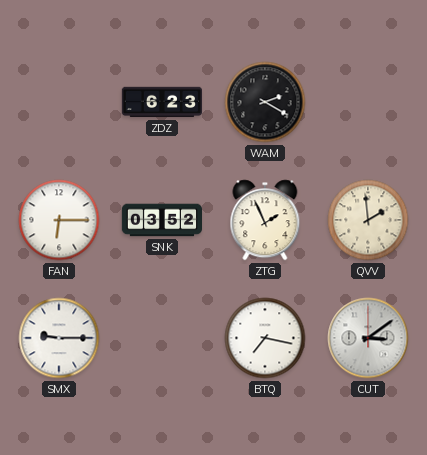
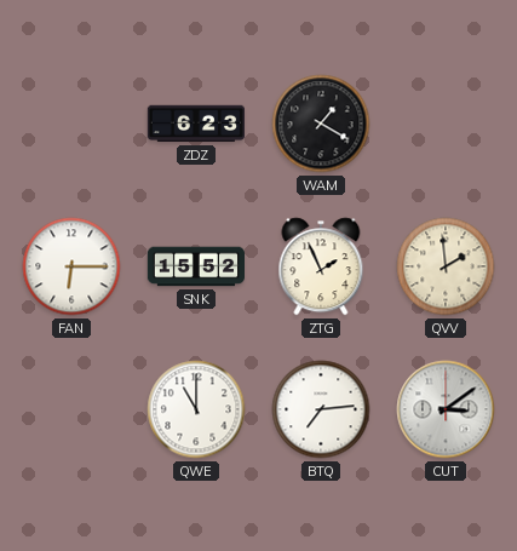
WAM: 2:20 -> 1:20 (321, 124)
SNK: 03:52 -> 15:52 (195, 266)
SMX: 9:15 -> none (59, 338)
QWE: none -> 11:00 (196, 409)
BTQ: 7:17 -> 7:14 (321, 409)
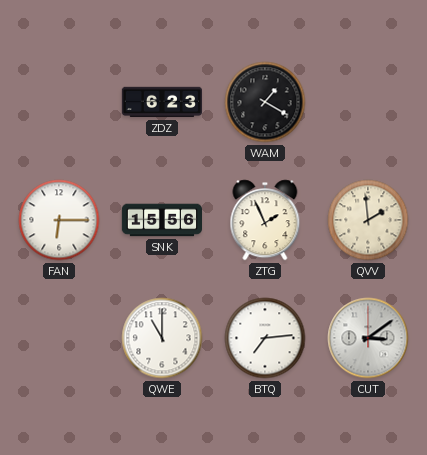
SNK: 15:52 -> 15:56 (161, 220)
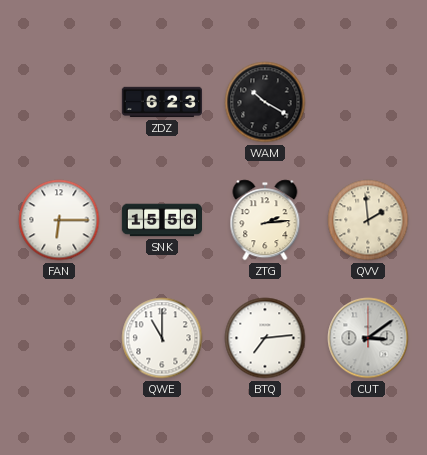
WAM: 1:20 -> 10:20 (265, 102)
ZTG: 1:56 -> 2:14 (265, 220)
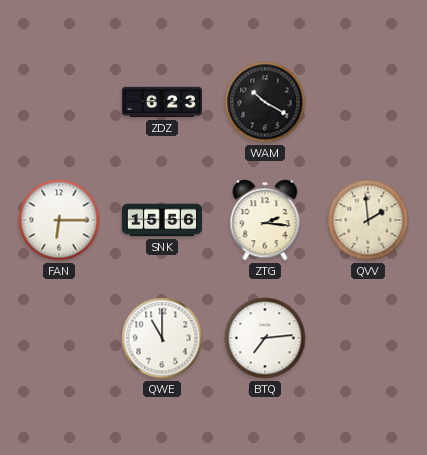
ZTG: 2:14 -> 2:16 (265, 220)
CUT: 3:09 -> none (368, 338)
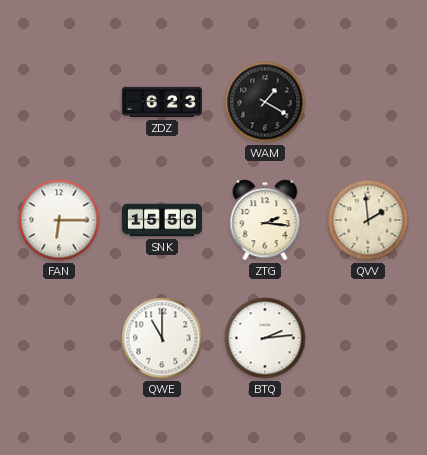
WAM: 10:20 -> 1:20 (265, 102)
BTQ: 7:14 -> 2:14 (265, 338)
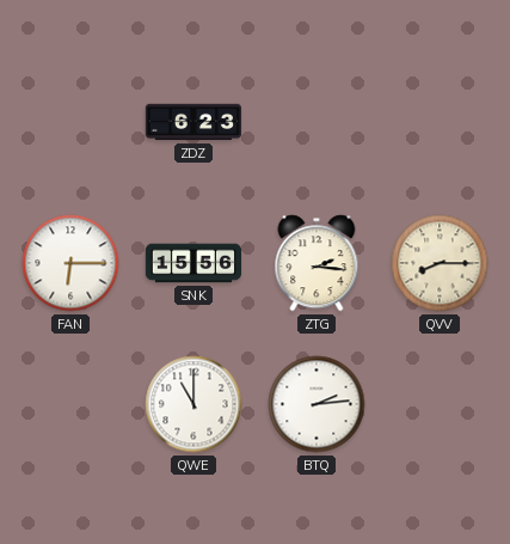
WAM: 1:20 -> none (265, 102)
QVV: 1:59 -> 8:15 (440, 263)
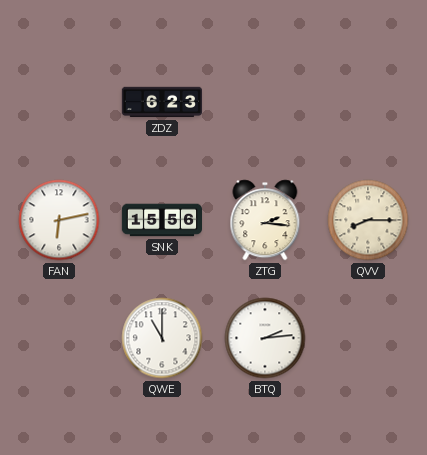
FAN: 6:15 -> 6:13 (59, 220)
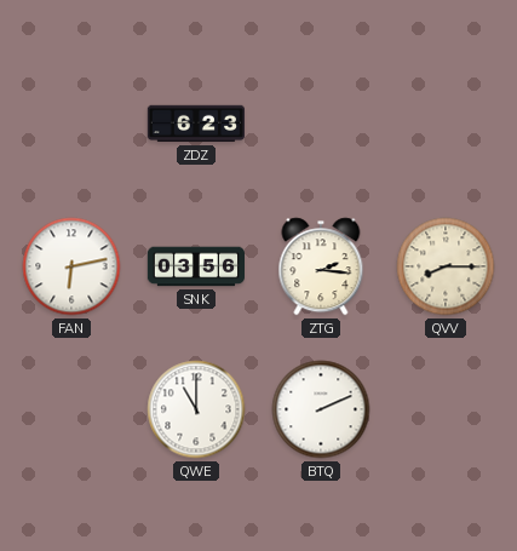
SNK: 15:56 -> 03:56 (195, 266)
BTQ: 2:14 -> 2:11 (321, 409)
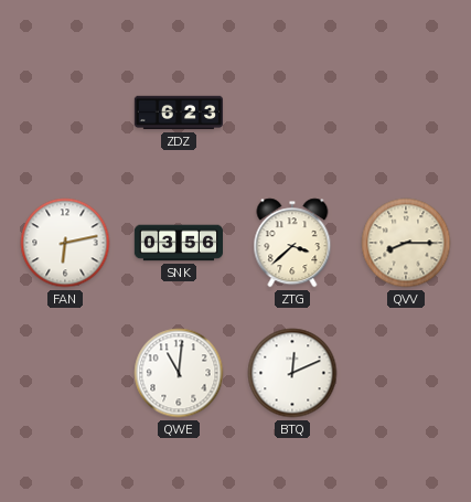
ZTG: 2:16 -> 3:38 (292, 243)
QWE: 11:00 -> 11:01 (179, 373)
BTQ: 2:11 -> 12:11 (292, 373)
